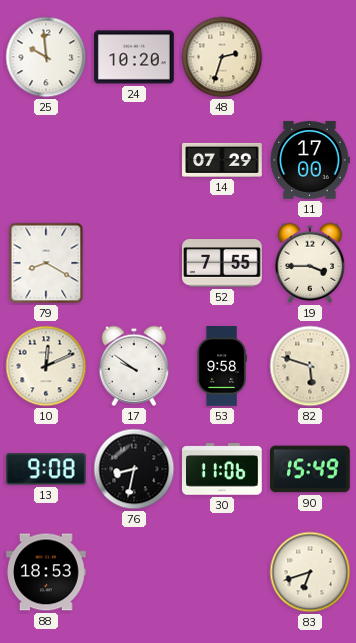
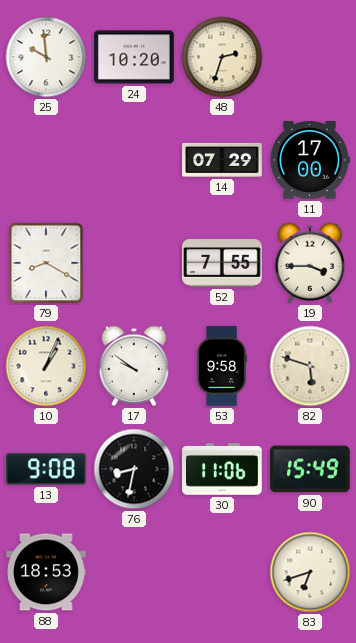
10: 12:11 -> 1:04 (46, 366)
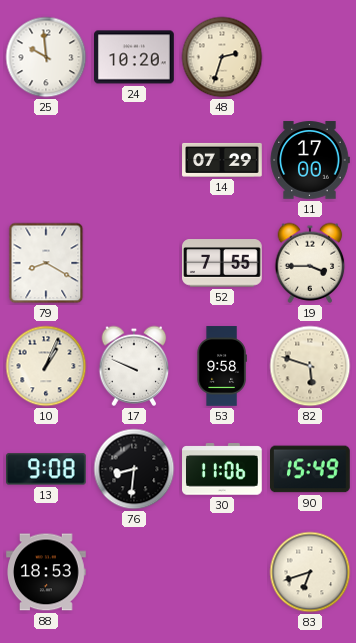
17: 9:51 -> 9:49 (134, 366)
76: 8:32 -> 8:31 (134, 469)
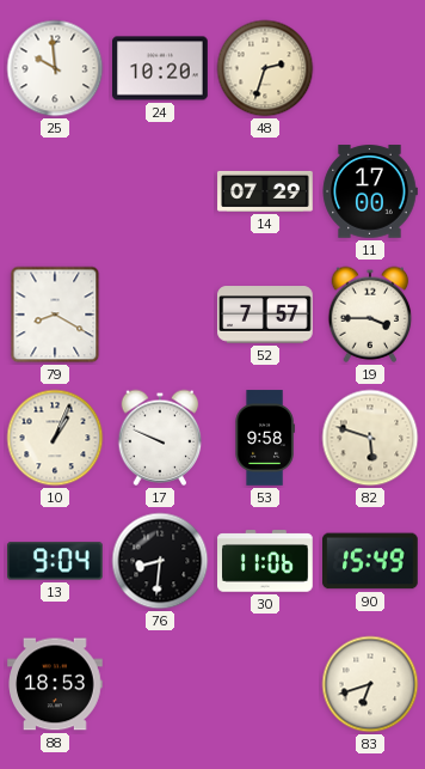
52: 7:55 -> 7:57 (266, 315)
13: 9:08 -> 9:04 (56, 561)
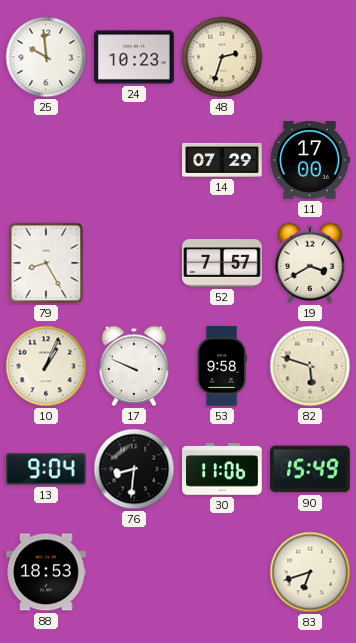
24: 10:20 -> 10:23 (134, 57)
79: 8:20 -> 8:25 (46, 263)
19: 3:45 -> 3:40 (310, 263)
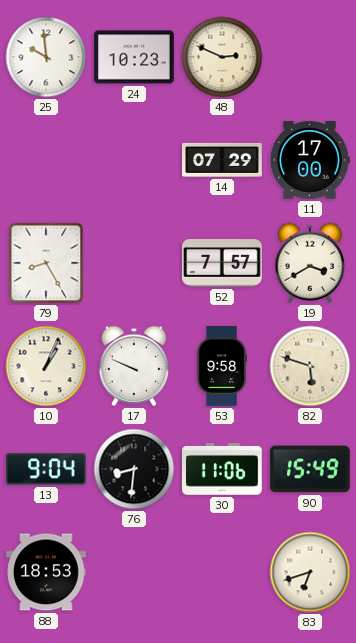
48: 2:33 -> 2:49 (222, 57)
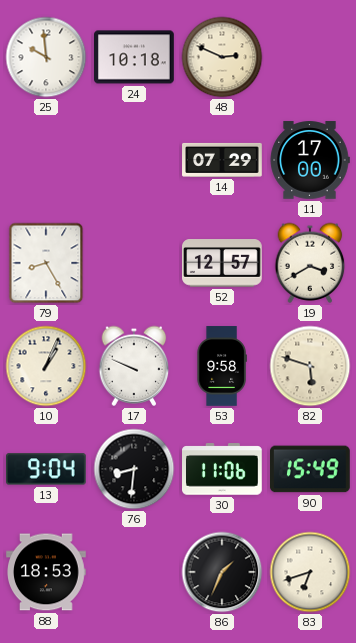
24: 10:23 -> 10:18 (134, 57)
52: 7:57 -> 12:57 (223, 263)
86: none -> 1:34 (222, 572)
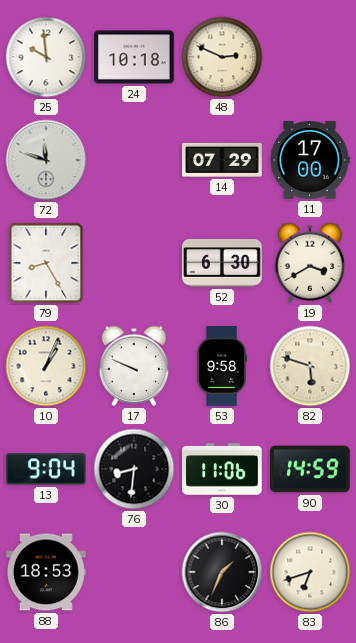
72: none -> 11:48 (46, 160)
52: 12:57 -> 6:30 (223, 263)
90: 15:49 -> 14:59 (311, 469)
